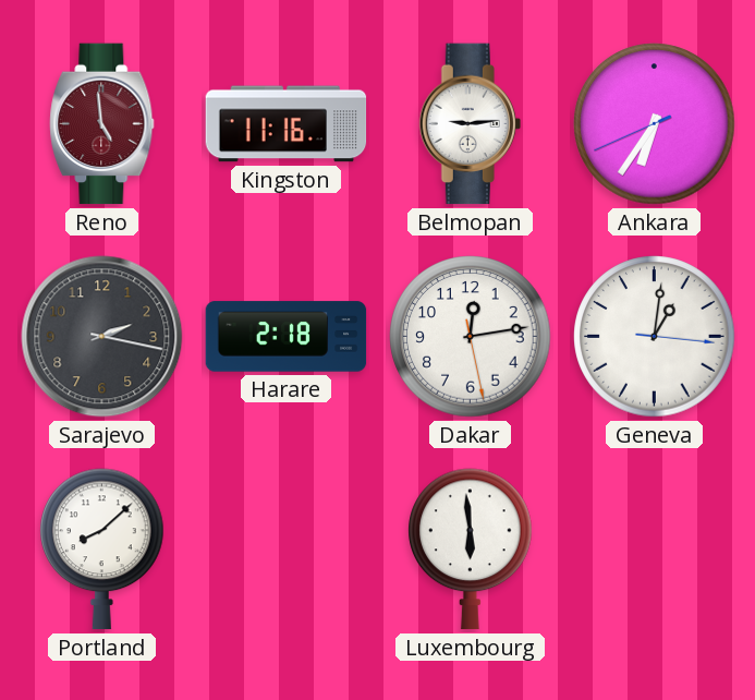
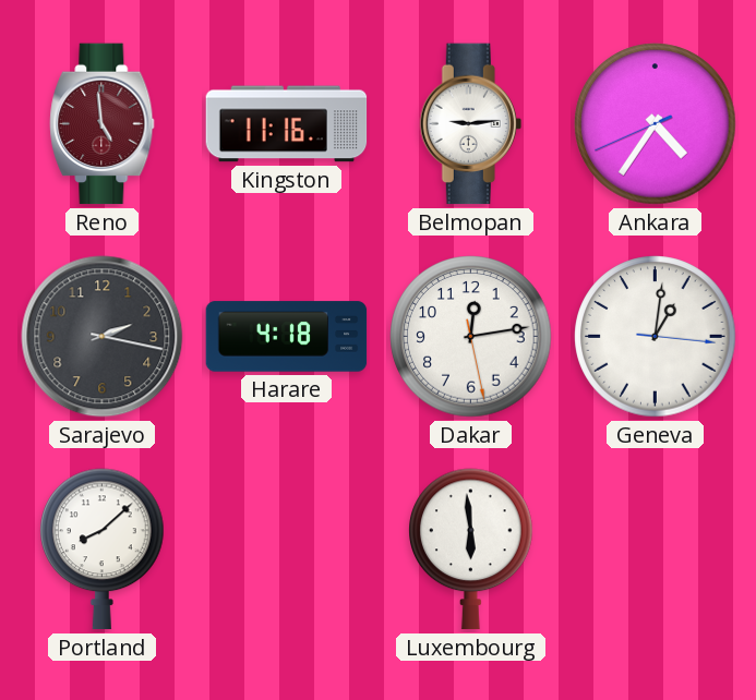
Ankara: 6:35 -> 4:35 (656, 124)
Harare: 2:18 -> 4:18 (287, 337)
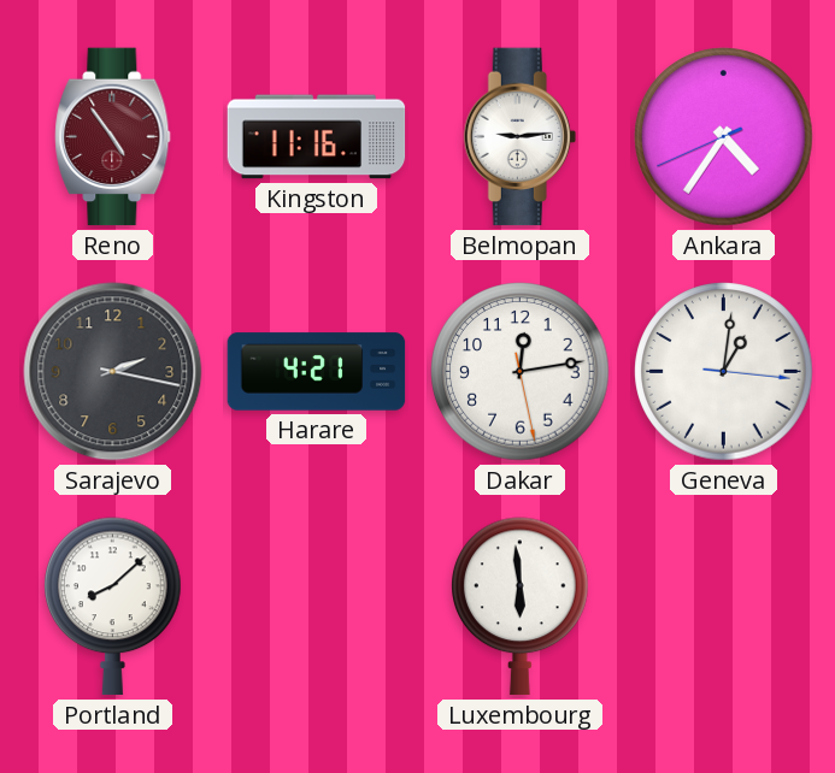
Reno: 4:59 -> 4:54 (113, 137)
Harare: 4:18 -> 4:21 (317, 372)
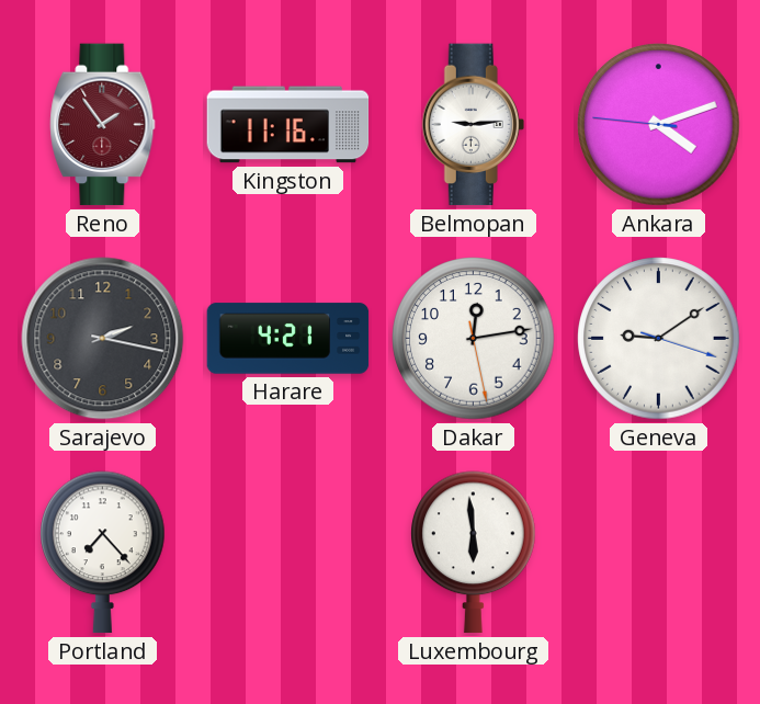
Reno: 4:54 -> 1:54 (103, 125)
Ankara: 4:35 -> 4:11 (659, 125)
Geneva: 1:01 -> 9:09 (659, 339)
Portland: 8:08 -> 7:23 (103, 553)
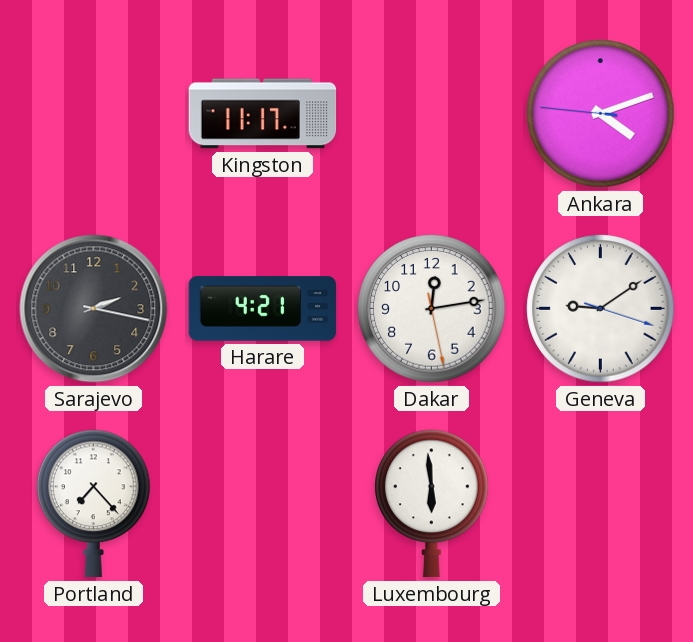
Reno: 1:54 -> none (103, 125)
Kingston: 11:16 -> 11:17 (263, 114)
Belmopan: 9:14 -> none (473, 125)
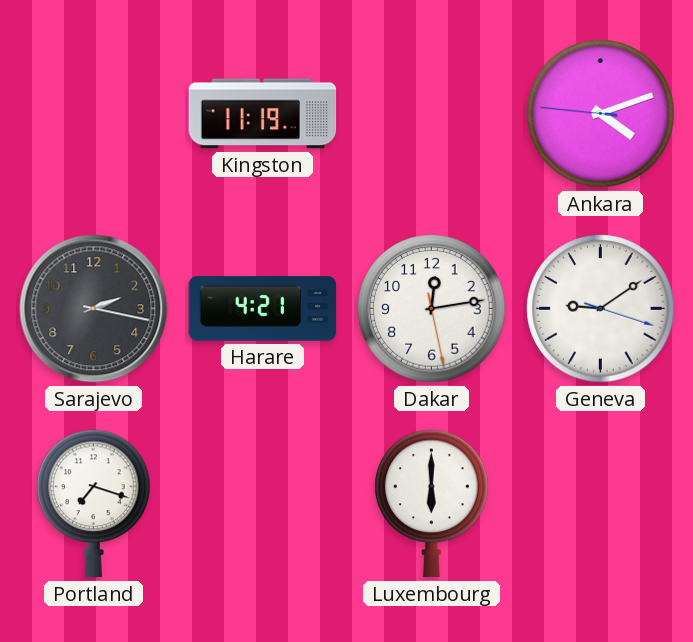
Kingston: 11:17 -> 11:19 (263, 114)
Portland: 7:23 -> 7:18 (94, 504)
Luxembourg: 5:59 -> 6:00 (432, 504)
